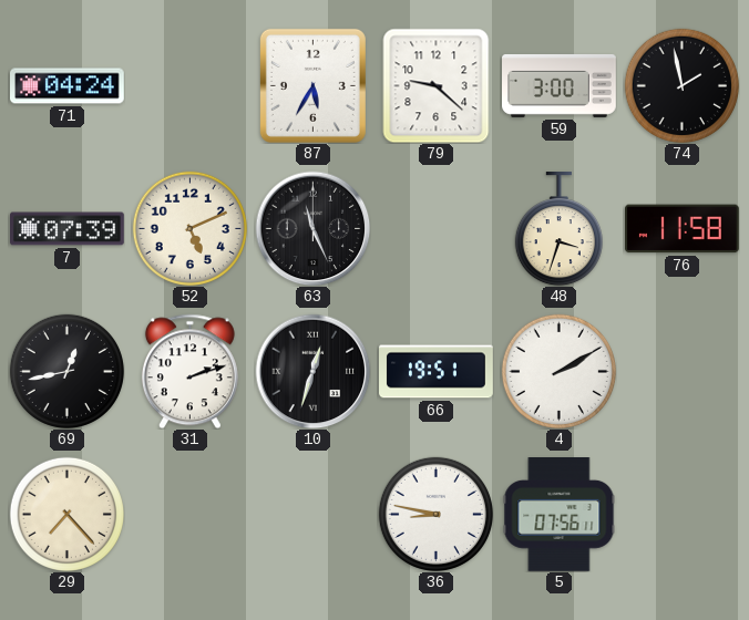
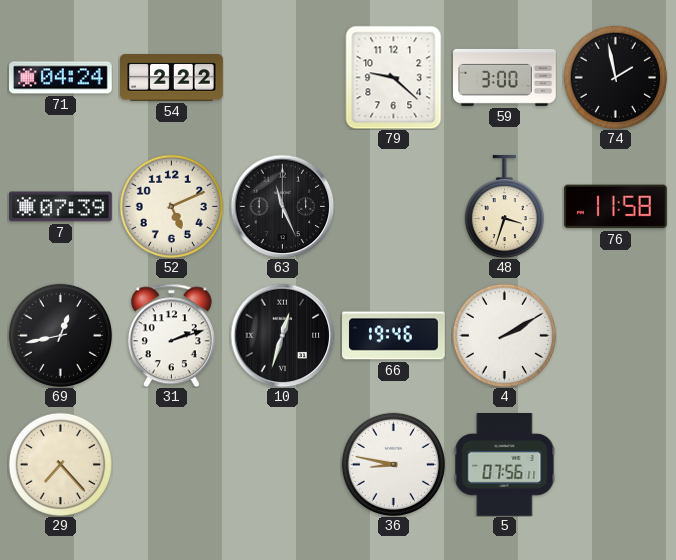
54: none -> 2:22 (172, 78)
87: 5:35 -> none (312, 85)
66: 19:51 -> 19:46 (394, 336)
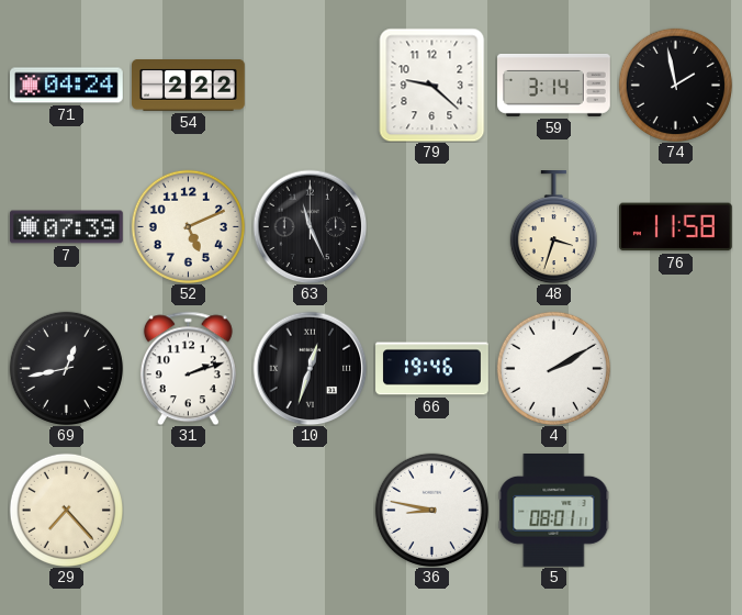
59: 3:00 -> 3:14 (554, 85)
5: 07:56 -> 08:01 (554, 511)
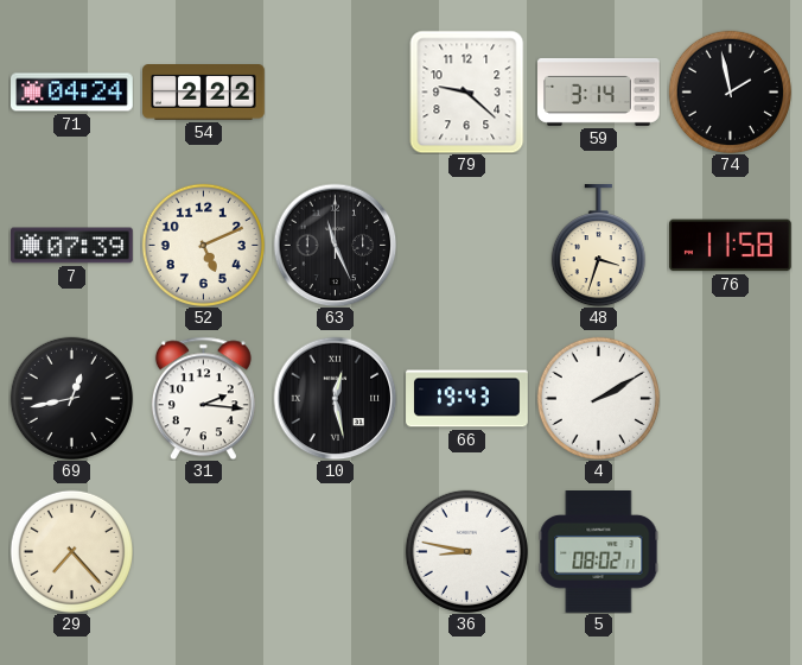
31: 2:12 -> 2:16 (203, 398)
10: 12:33 -> 12:28 (335, 398)
66: 19:46 -> 19:43 (467, 399)
5: 08:01 -> 08:02 (599, 552)
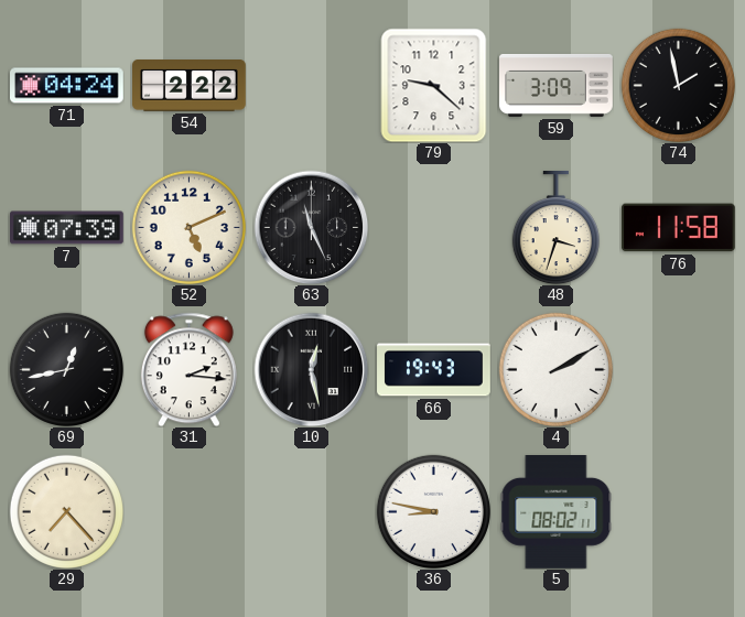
59: 3:14 -> 3:09 (557, 85)
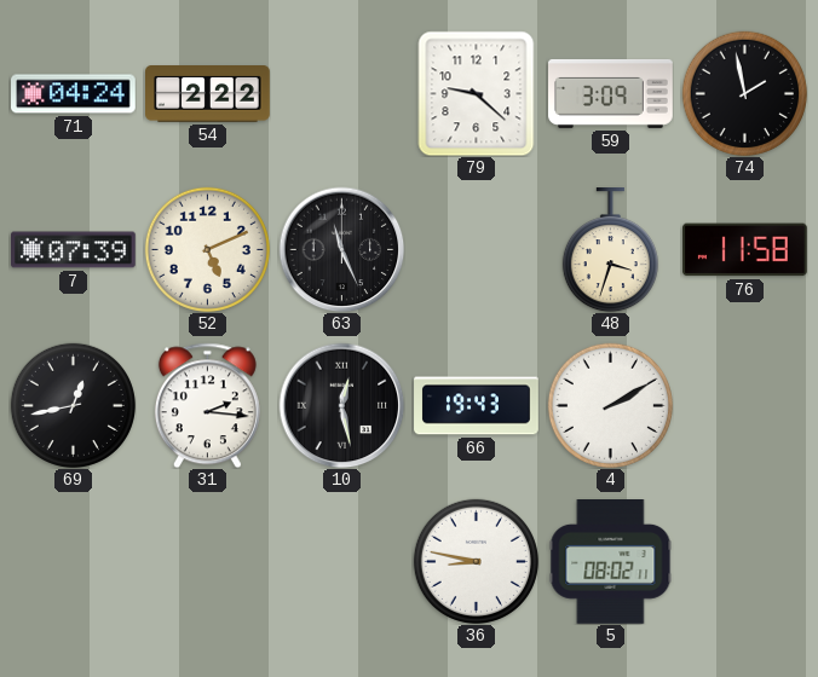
29: 7:23 -> none (66, 511)
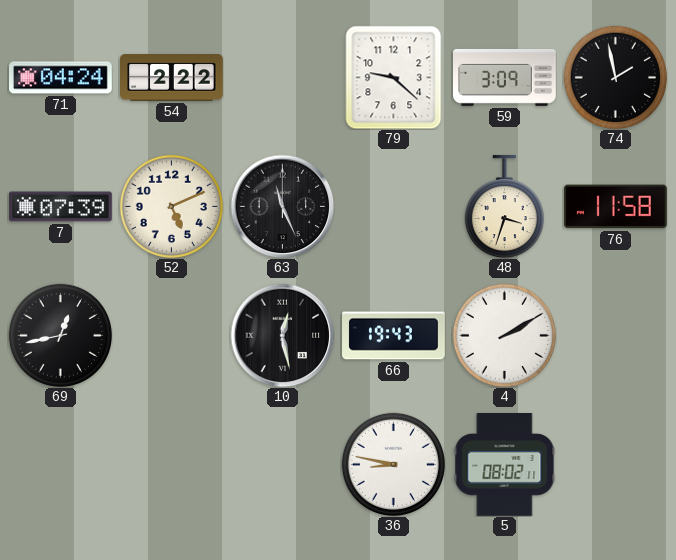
31: 2:16 -> none (207, 405)
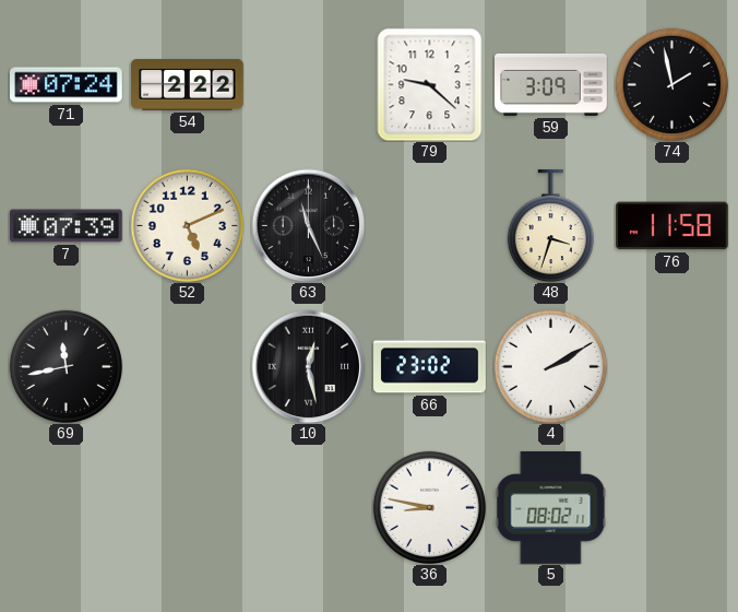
71: 04:24 -> 07:24 (67, 85)
69: 12:43 -> 11:43 (66, 366)
66: 19:43 -> 23:02 (430, 367)
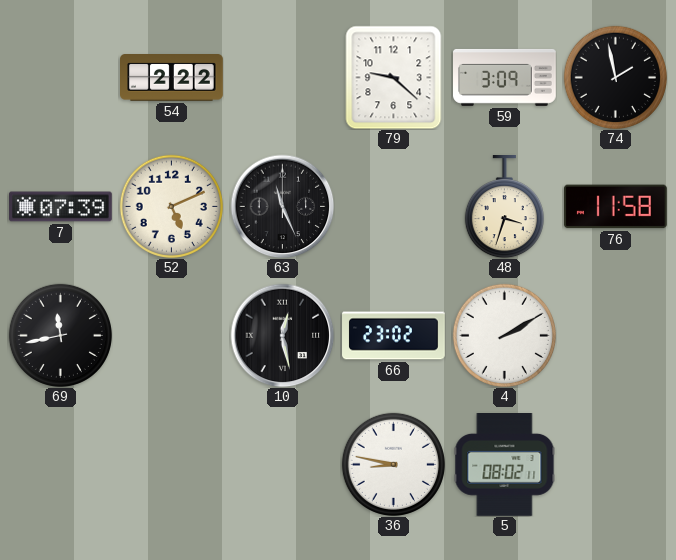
71: 07:24 -> none (67, 85)
